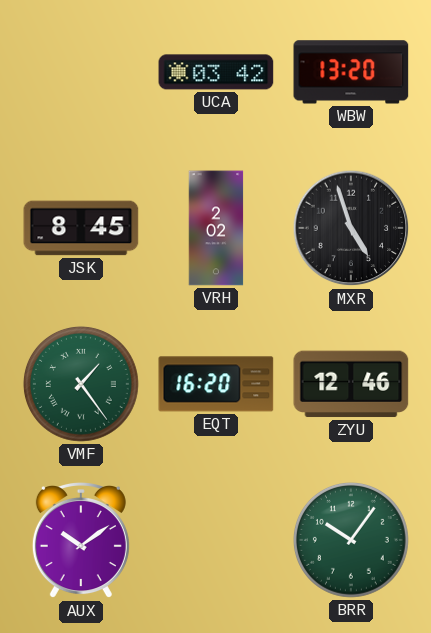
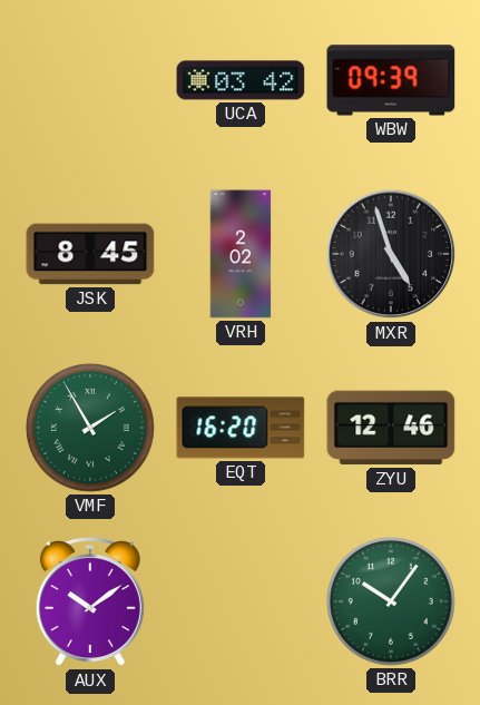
WBW: 13:20 -> 09:39 (391, 80)
VMF: 1:24 -> 1:55 (90, 428)
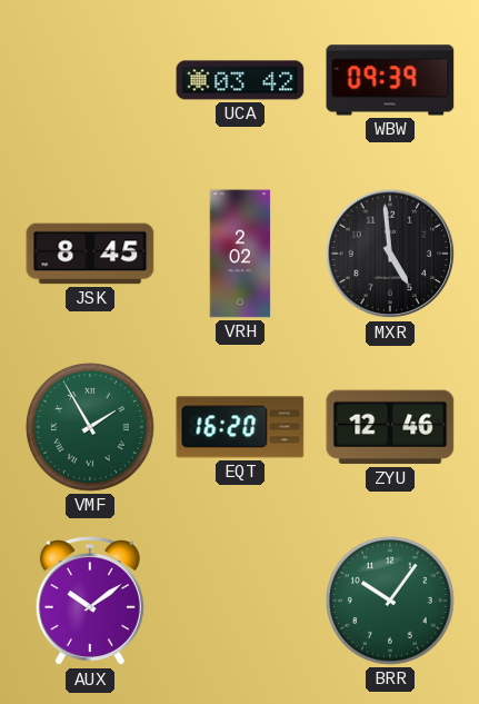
MXR: 4:57 -> 4:59 (390, 254)
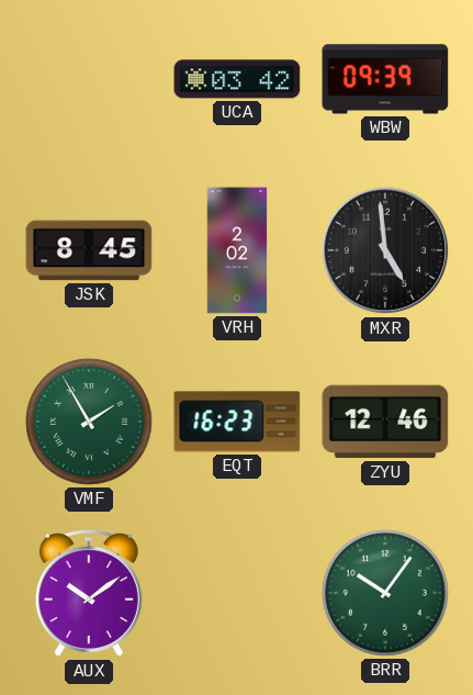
EQT: 16:20 -> 16:23 (237, 422)
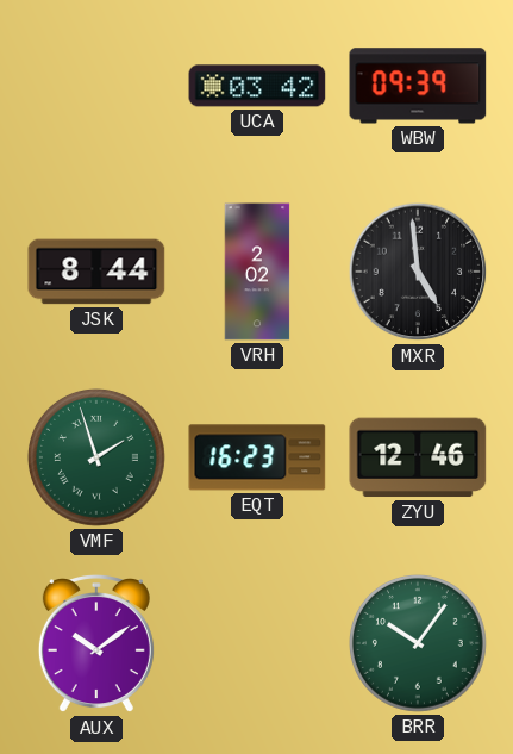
JSK: 8:45 -> 8:44 (96, 272)
VMF: 1:55 -> 1:57 (96, 457)
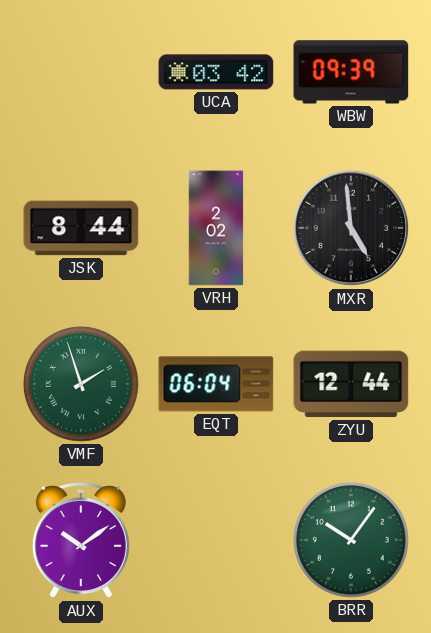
EQT: 16:23 -> 06:04 (216, 384)
ZYU: 12:46 -> 12:44 (351, 384)
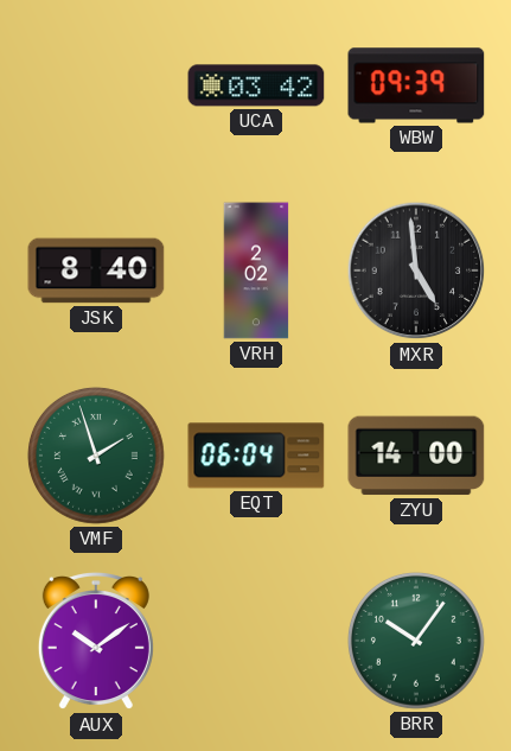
JSK: 8:44 -> 8:40 (96, 271)
ZYU: 12:44 -> 14:00 (416, 456)
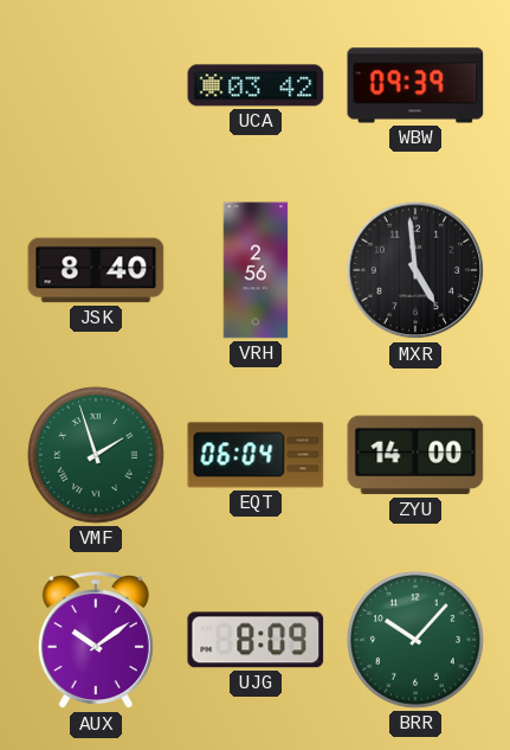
VRH: 2:02 -> 2:56 (256, 270)
UJG: none -> 8:09 (256, 640)
BRR: 10:06 -> 10:07 (415, 640)
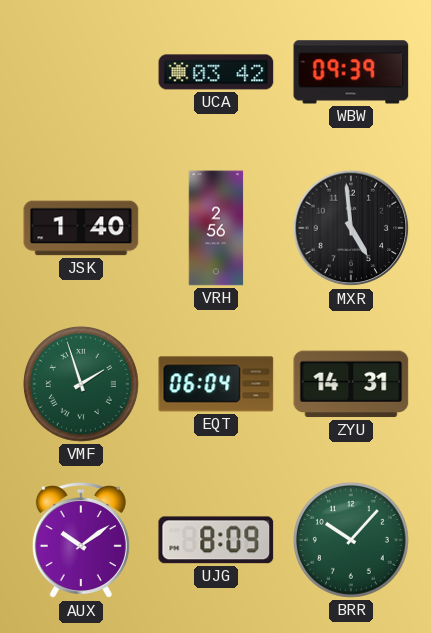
JSK: 8:40 -> 1:40 (81, 228)
ZYU: 14:00 -> 14:31 (351, 384)
